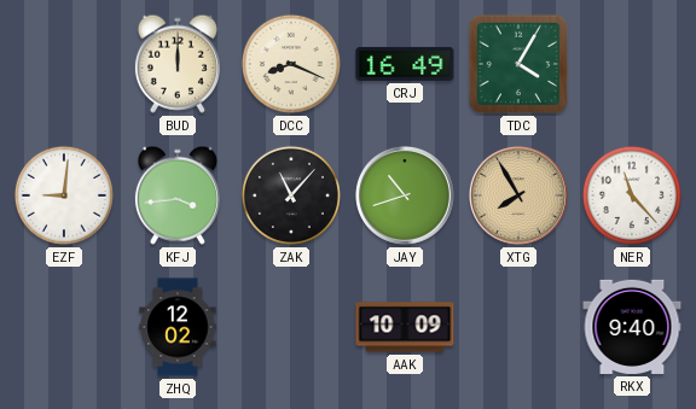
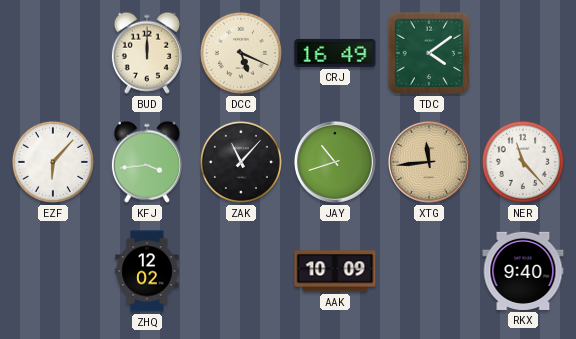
DCC: 8:19 -> 5:19 (241, 53)
TDC: 4:05 -> 4:09 (429, 53)
EZF: 9:01 -> 6:07 (53, 162)
XTG: 7:55 -> 11:44 (429, 162)
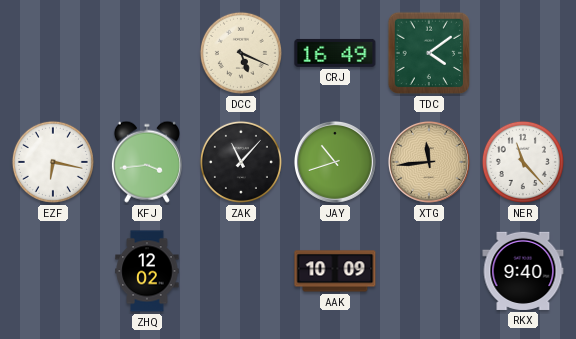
BUD: 12:00 -> none (147, 53)
EZF: 6:07 -> 6:17 (53, 162)
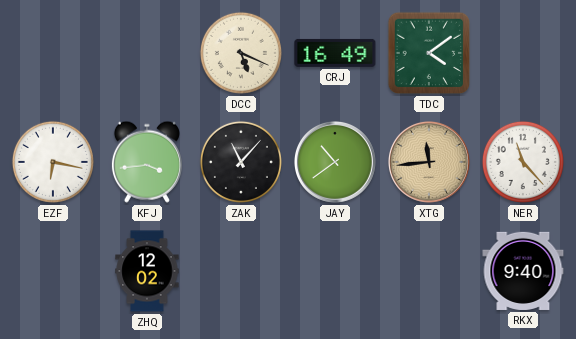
JAY: 10:42 -> 10:39 (335, 162)
AAK: 10:09 -> none (335, 271)
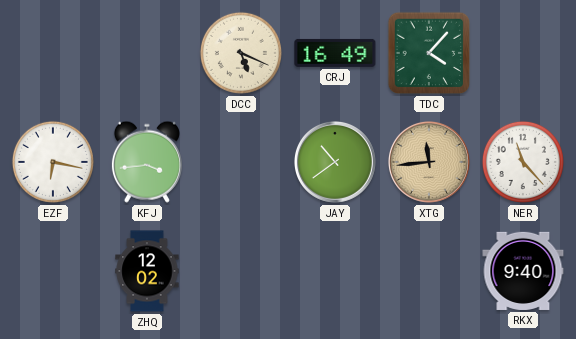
TDC: 4:09 -> 4:07 (429, 53)
ZAK: 11:07 -> none (241, 162)
